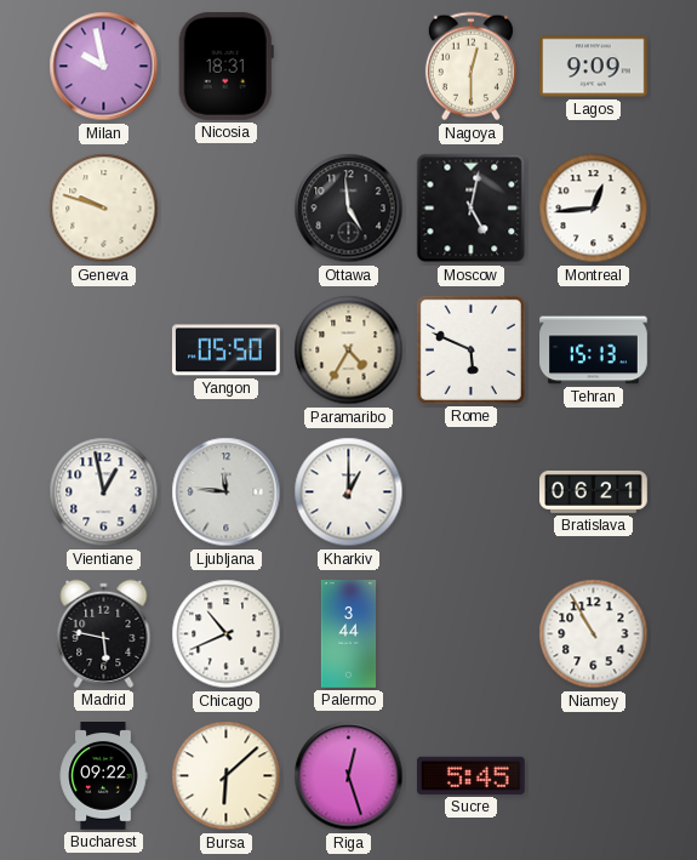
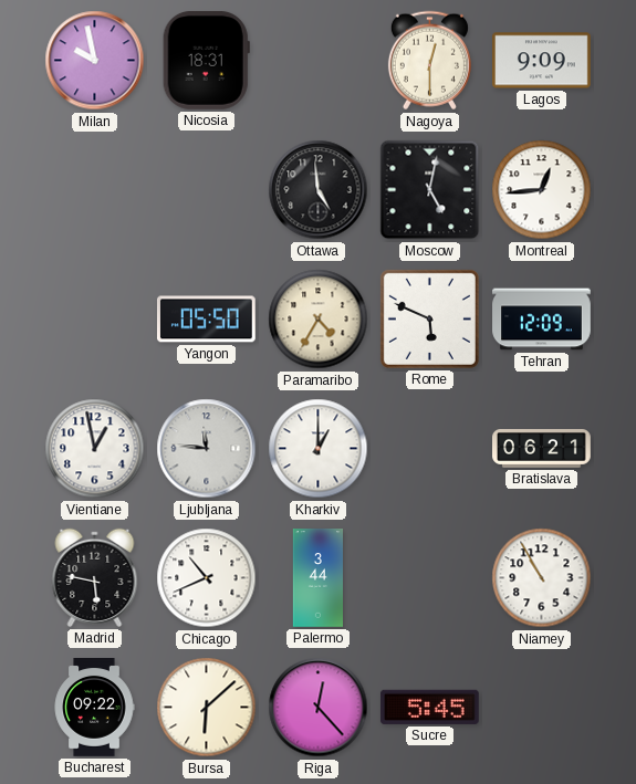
Geneva: 9:48 -> none (104, 209)
Tehran: 15:13 -> 12:09 (542, 320)
Riga: 12:27 -> 12:23 (319, 708)
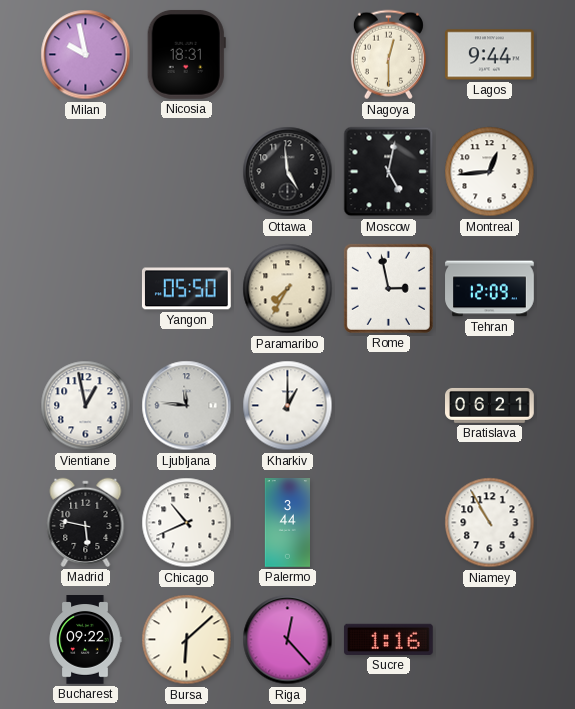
Lagos: 9:09 -> 9:44 (490, 55)
Paramaribo: 4:35 -> 7:35 (288, 289)
Rome: 5:49 -> 2:58 (388, 288)
Sucre: 5:45 -> 1:16 (388, 639)
